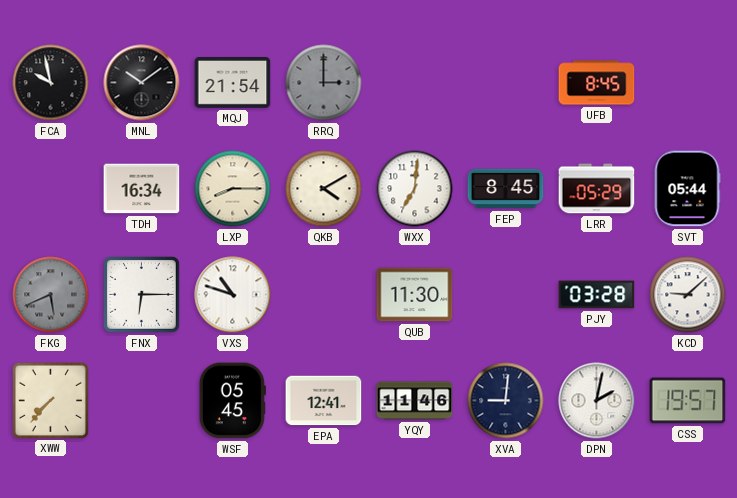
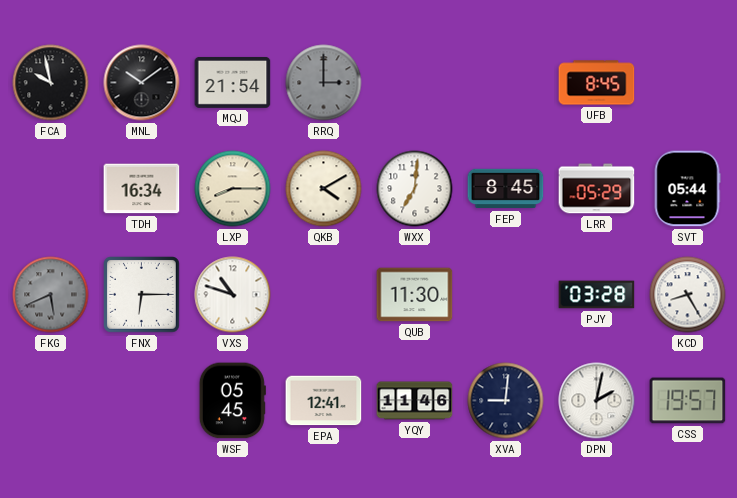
KCD: 9:08 -> 8:25 (688, 295)
XWW: 7:37 -> none (50, 400)
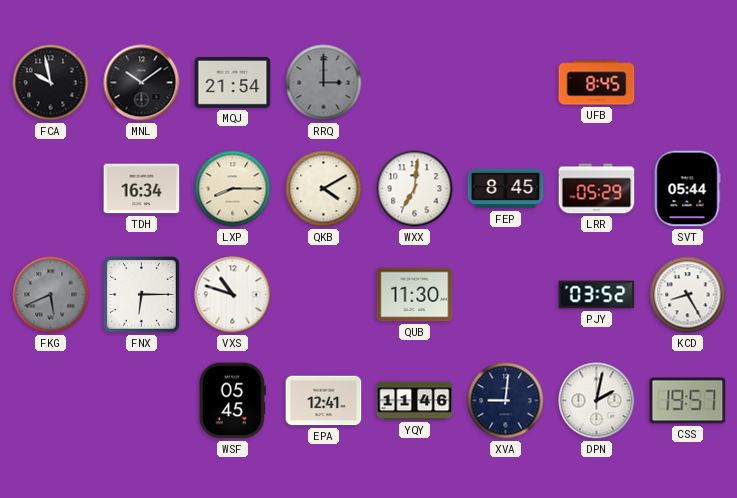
PJY: 03:28 -> 03:52 (597, 295)
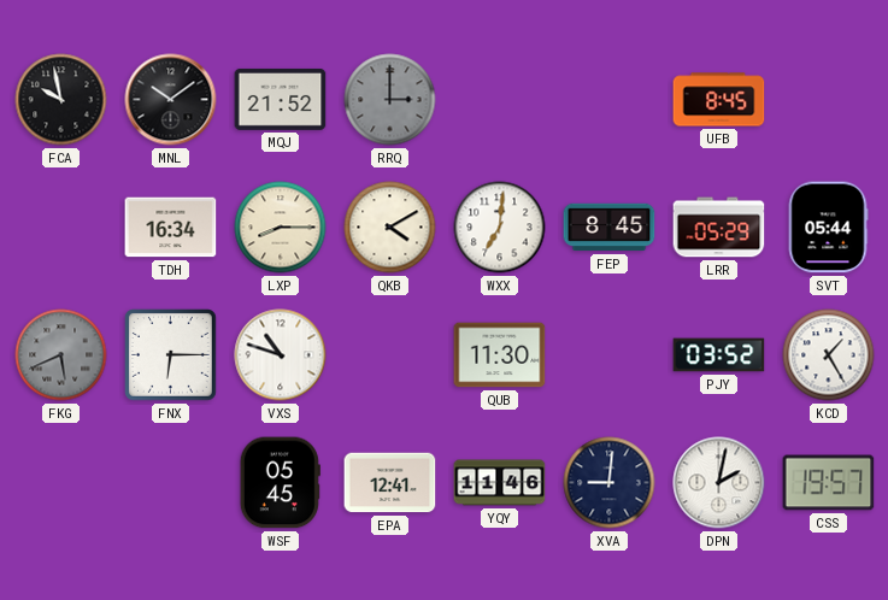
MQJ: 21:54 -> 21:52 (281, 99)
KCD: 8:25 -> 1:25 (829, 355)
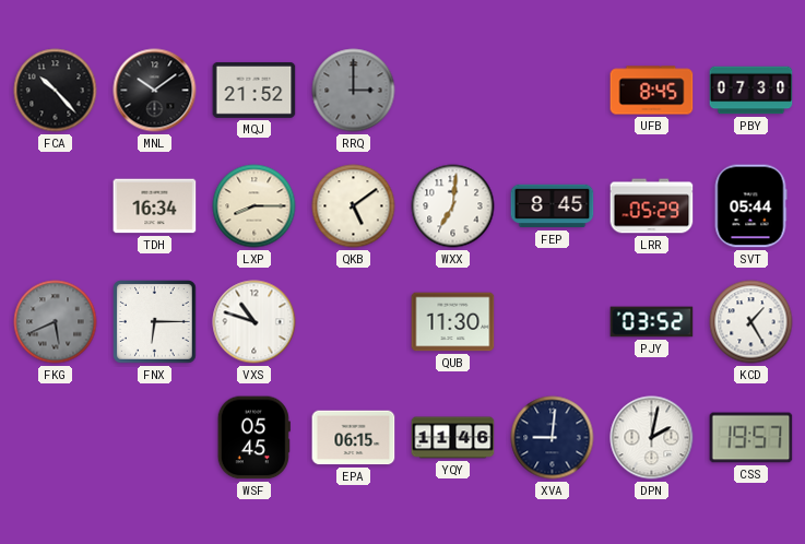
FCA: 9:58 -> 10:23 (56, 91)
PBY: none -> 07:30 (751, 91)
QKB: 4:10 -> 5:09 (354, 206)
EPA: 12:41 -> 06:15 (354, 438)
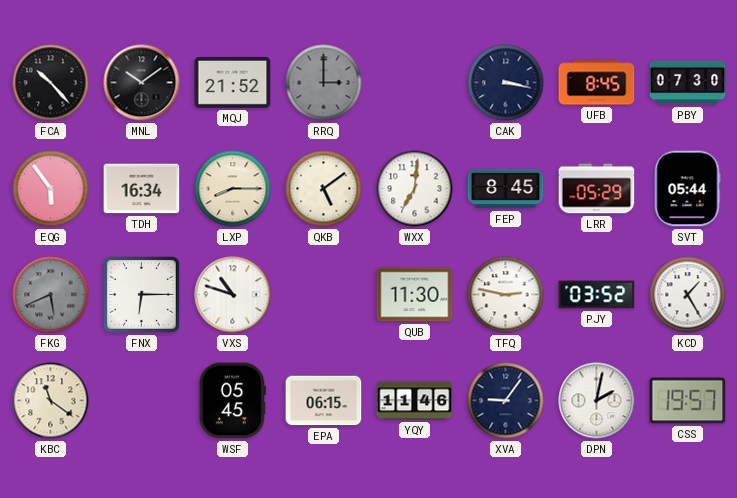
CAK: none -> 3:17 (506, 83)
EQG: none -> 5:54 (51, 189)
TFQ: none -> 2:47 (506, 295)
KBC: none -> 11:21 (51, 401)
XVA: 9:01 -> 9:06 (506, 401)
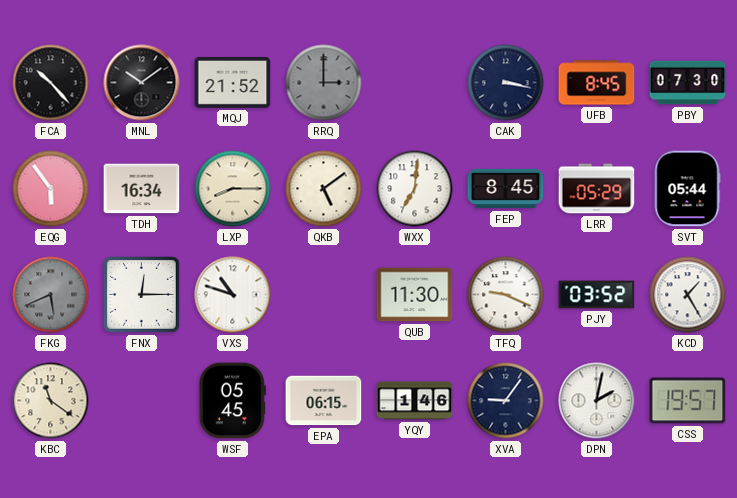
FNX: 6:15 -> 12:15 (142, 295)
TFQ: 2:47 -> 9:19 (506, 295)
YQY: 11:46 -> 1:46 (415, 401)
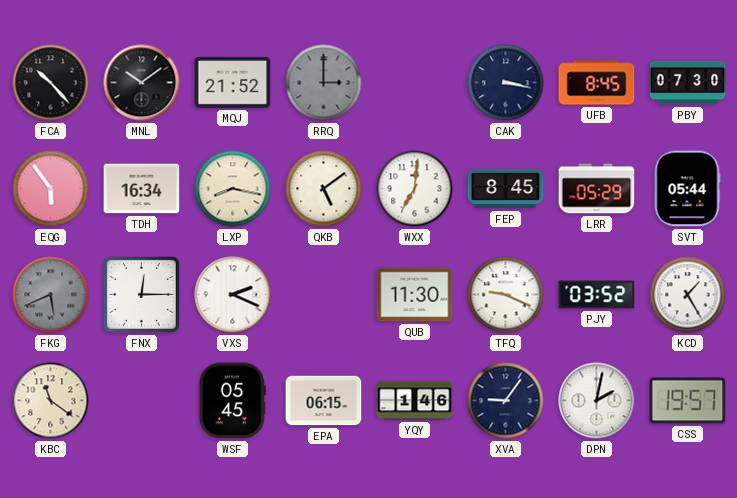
LXP: 8:15 -> 8:17 (233, 189)
VXS: 10:48 -> 2:19 (233, 295)
